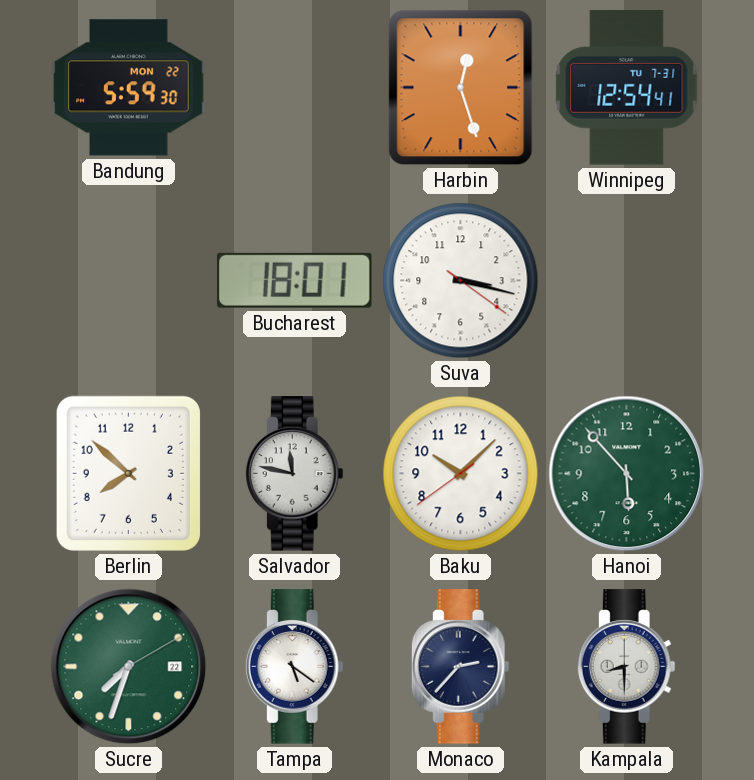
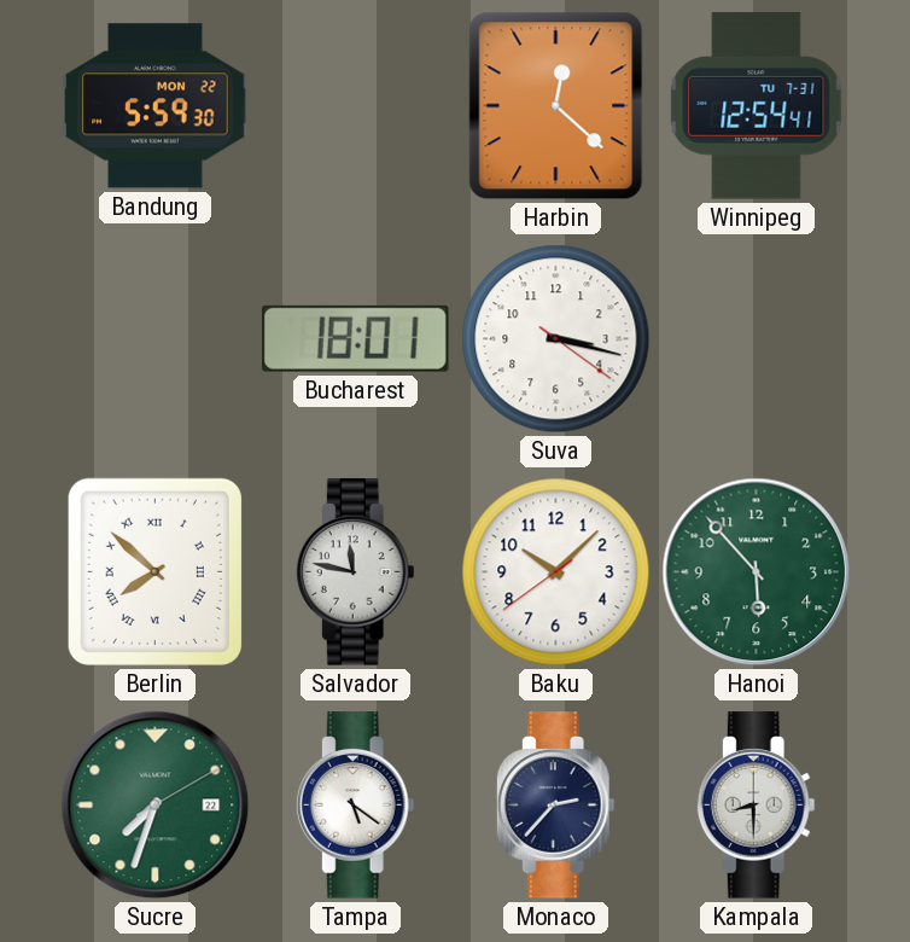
Harbin: 12:27 -> 12:22 (556, 106)
Berlin numerals: Arabic -> Roman (154, 571)
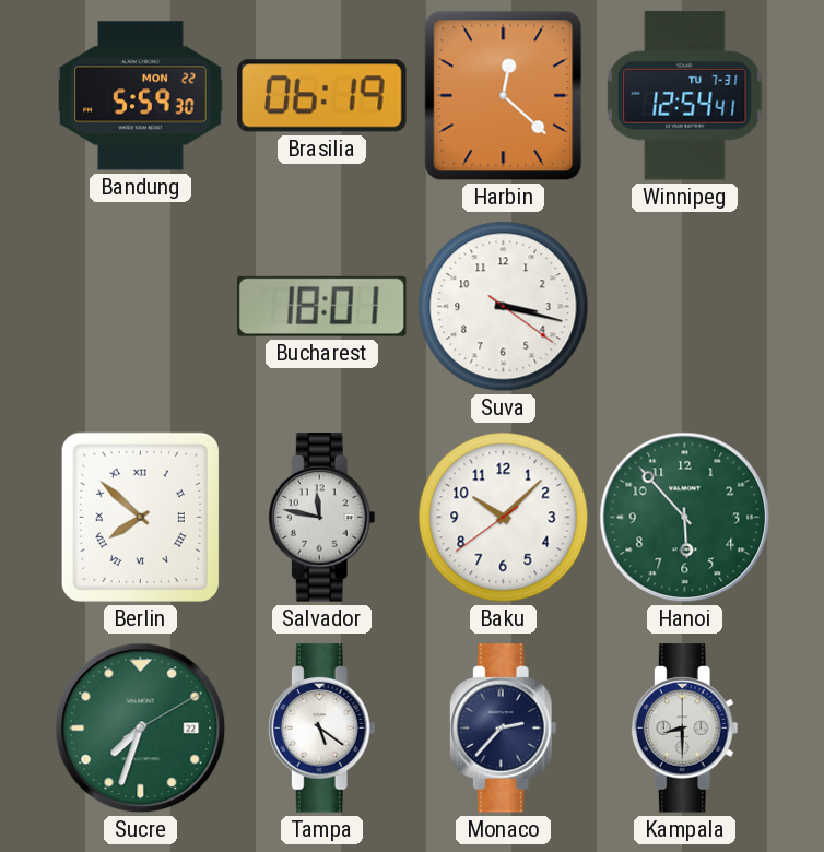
Brasilia: none -> 06:19 (322, 96)
